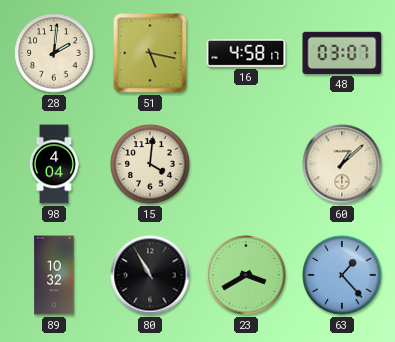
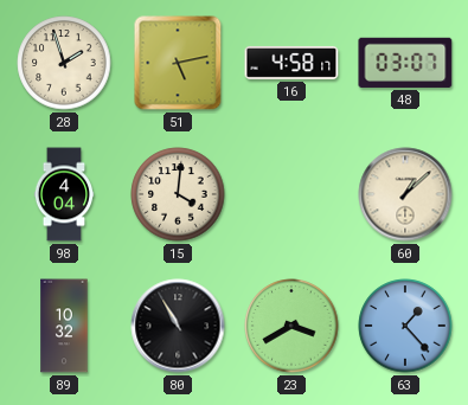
28: 2:01 -> 1:57 (64, 63)
51: 5:17 -> 5:13 (178, 63)
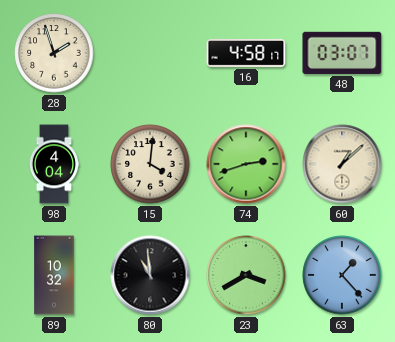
51: 5:13 -> none (178, 63)
74: none -> 2:42 (246, 164)
80: 10:55 -> 10:59 (150, 275)
